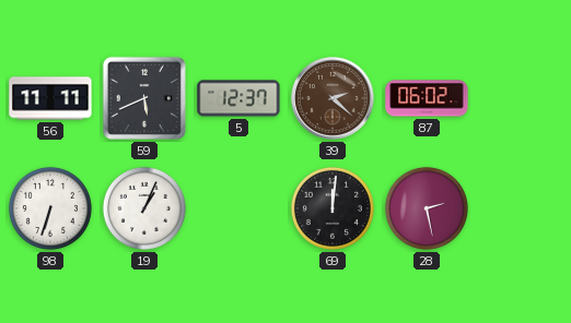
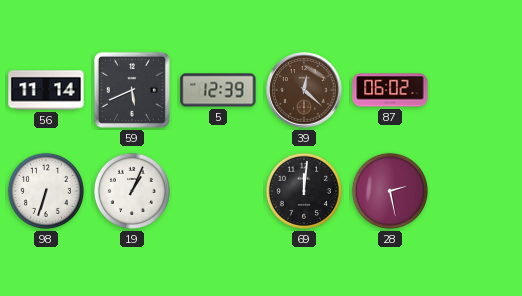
56: 11:11 -> 11:14 (46, 90)
5: 12:37 -> 12:39 (218, 90)
39: 2:22 -> 12:22 (304, 90)
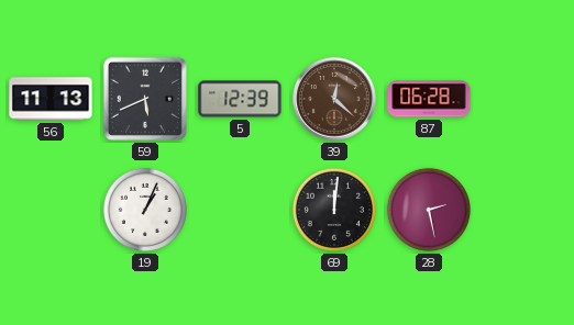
56: 11:14 -> 11:13 (51, 99)
87: 06:02 -> 06:28 (429, 99)
98: 6:33 -> none (46, 191)
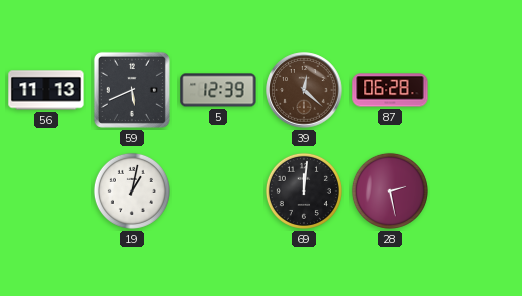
19: 1:04 -> 1:02 (132, 191)
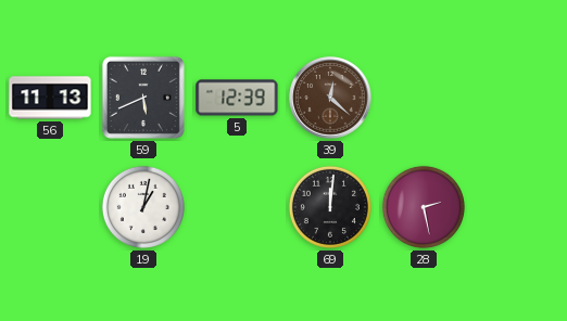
87: 06:28 -> none (390, 90)
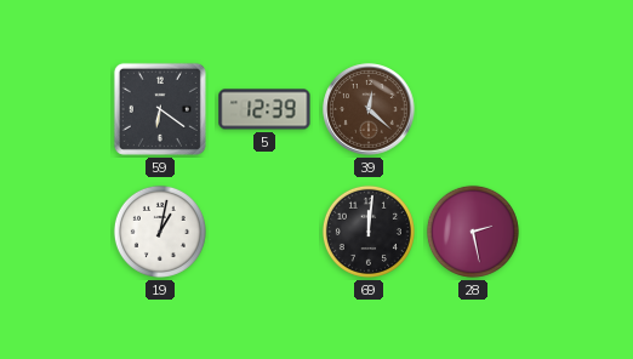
56: 11:13 -> none (50, 98)
59: 5:41 -> 6:21 (160, 109)
